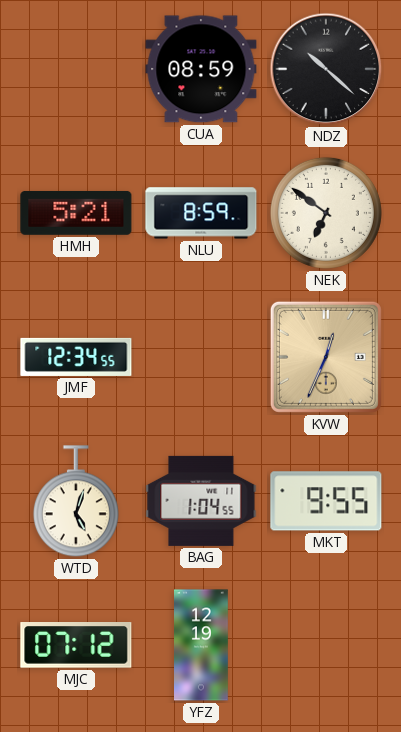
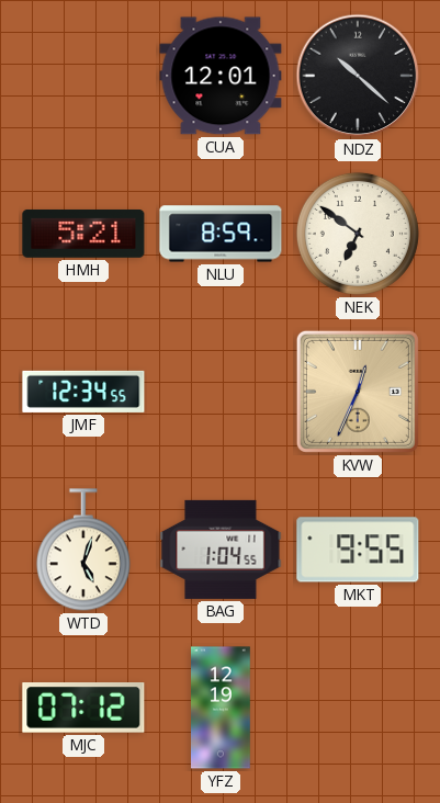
CUA: 08:59 -> 12:01 (221, 76)
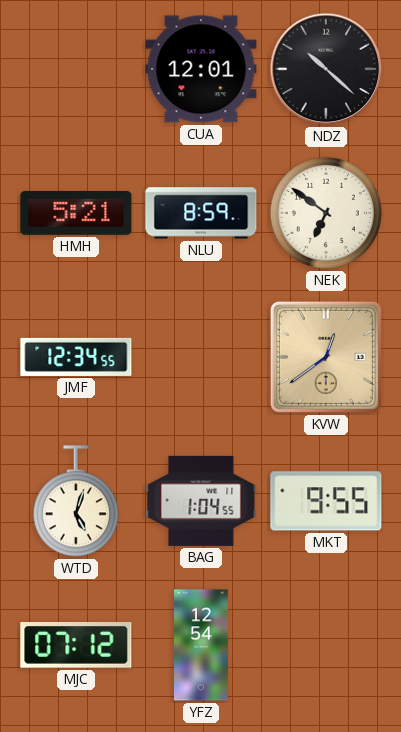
KVW: 12:34 -> 12:39 (326, 357)
YFZ: 12:19 -> 12:54 (202, 645)
